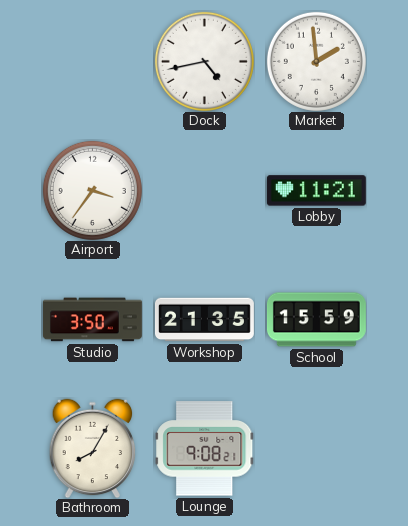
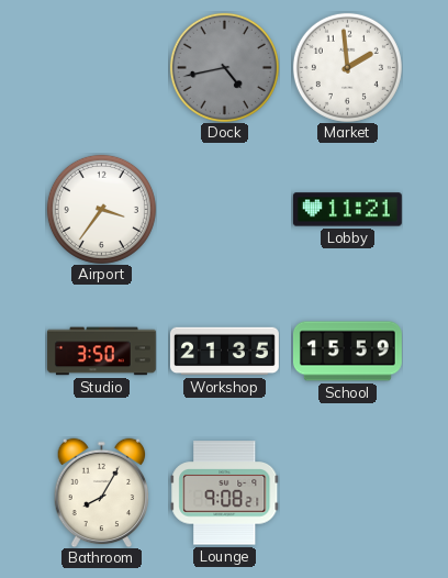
Dock dial: white -> grey (224, 67)
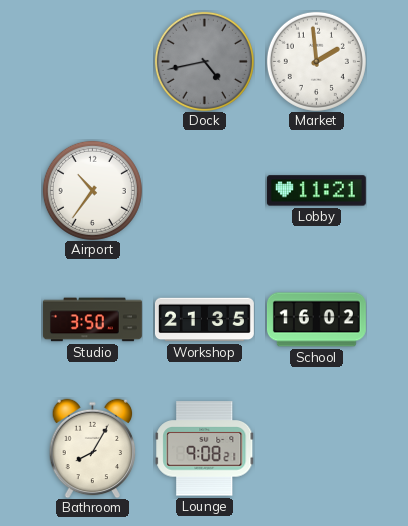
Airport: 3:36 -> 10:36 (92, 190)
School: 15:59 -> 16:02 (316, 320)
